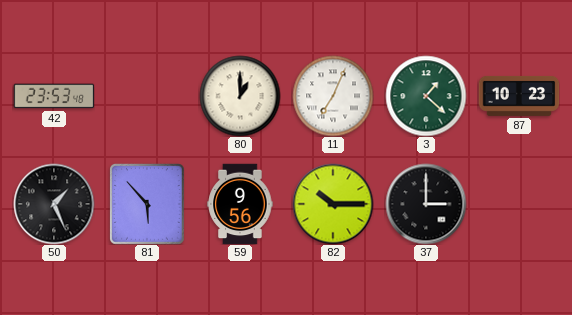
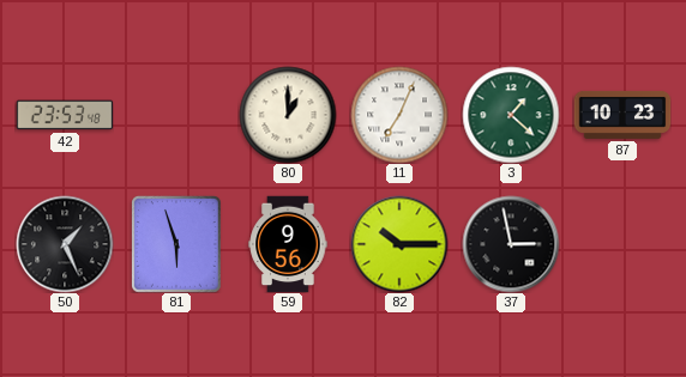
81: 5:53 -> 5:57 (177, 244)
37: 3:00 -> 2:58 (511, 244)
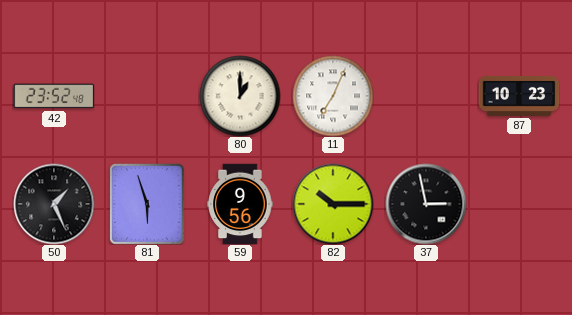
42: 23:53 -> 23:52 (54, 96)
3: 1:22 -> none (511, 115)
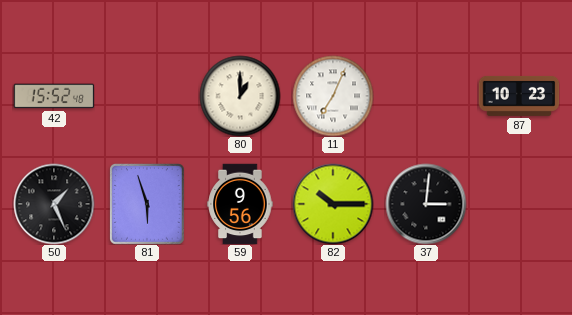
42: 23:52 -> 15:52 (54, 96)
37: 2:58 -> 3:01 (426, 204)
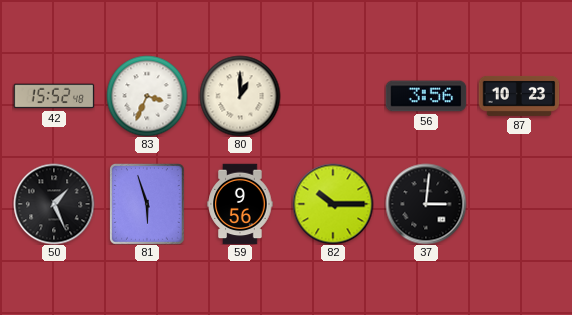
83: none -> 3:34 (147, 96)
11: 7:04 -> none (333, 96)
56: none -> 3:56 (426, 96)
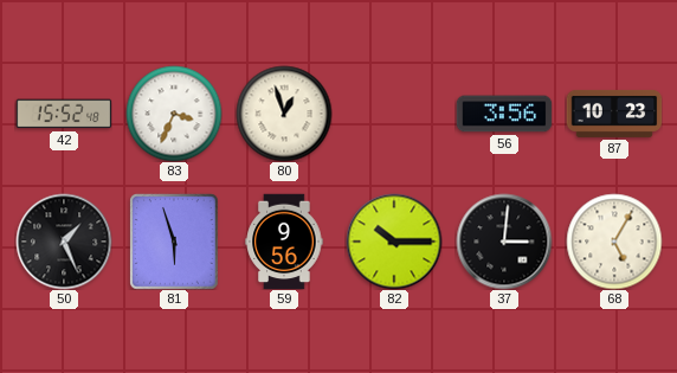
80: 1:00 -> 12:57 (284, 114)
68: none -> 5:05 (614, 242)
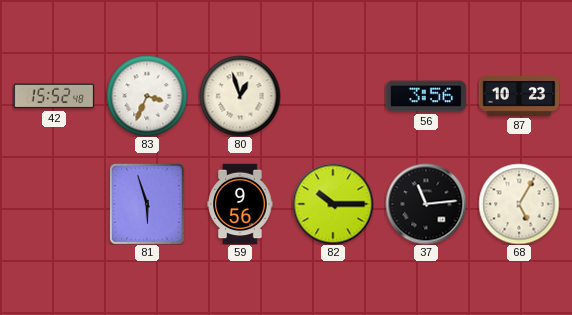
50: 1:26 -> none (64, 242)
37: 3:01 -> 11:14 (426, 204)
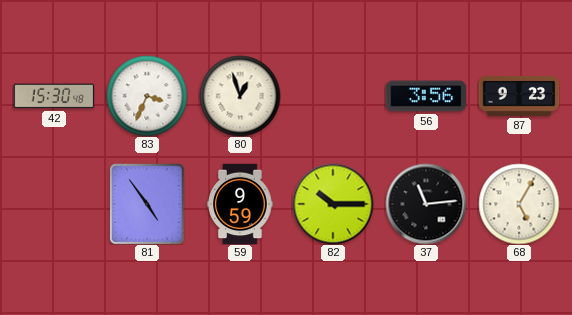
42: 15:52 -> 15:30 (54, 96)
87: 10:23 -> 9:23 (519, 96)
81: 5:57 -> 4:54 (148, 204)
59: 9:56 -> 9:59 (240, 204)
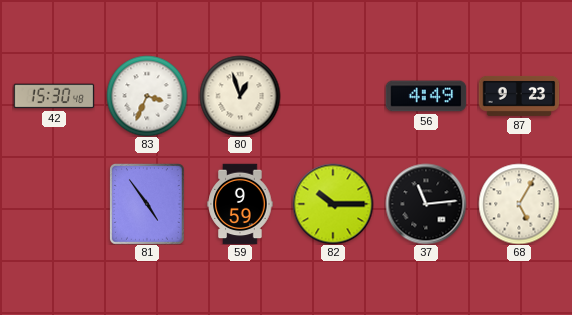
56: 3:56 -> 4:49 (426, 96)
